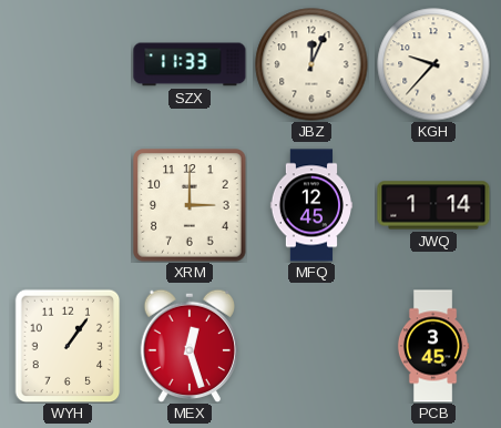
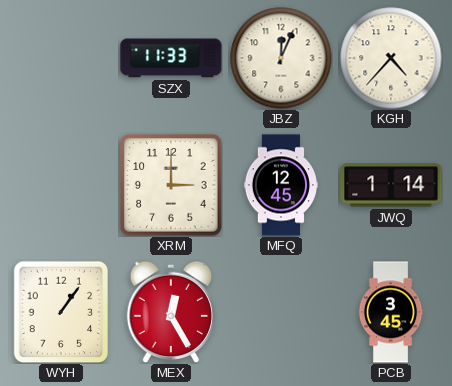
KGH: 9:37 -> 4:37 (391, 58)
MEX: 12:27 -> 12:25 (170, 312)
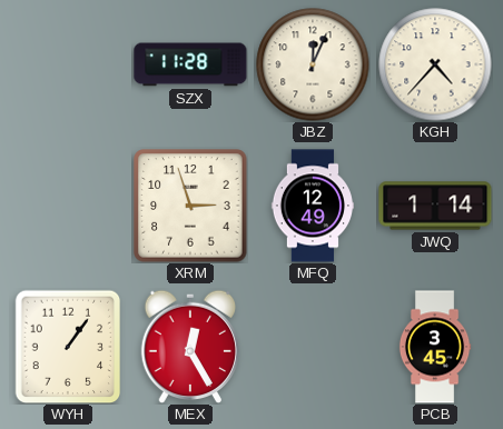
SZX: 11:33 -> 11:28 (190, 64)
XRM: 3:00 -> 2:57 (190, 206)
MFQ: 12:45 -> 12:49 (312, 206)
